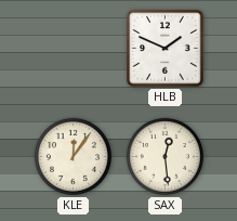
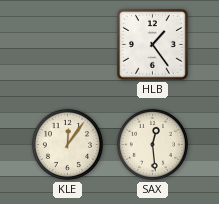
HLB: 1:49 -> 1:24 (153, 45)
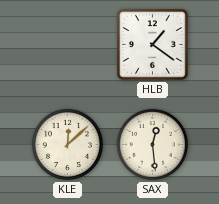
HLB: 1:24 -> 1:21 (153, 45)
KLE: 12:06 -> 12:08 (67, 144)
